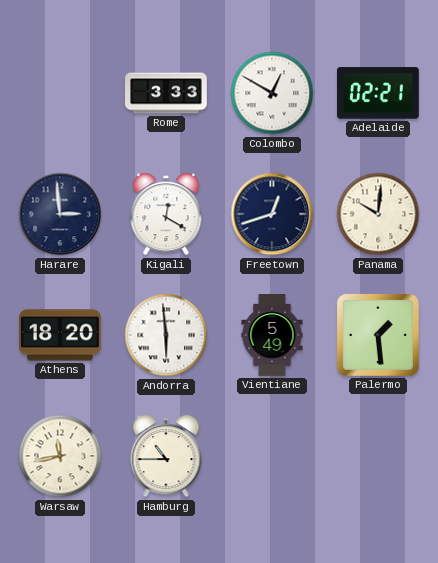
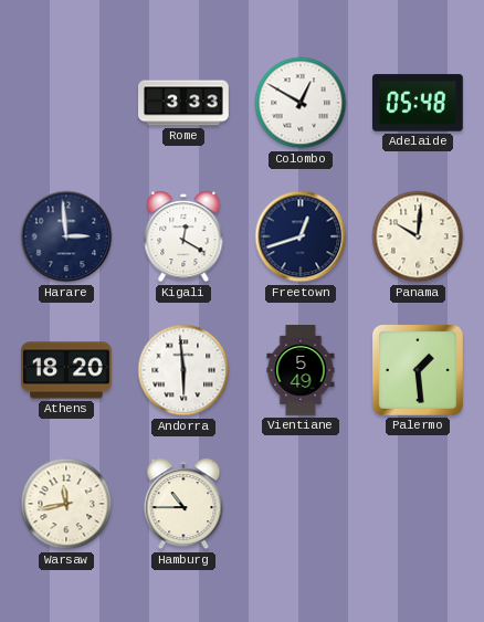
Adelaide: 02:21 -> 05:48 (419, 103)
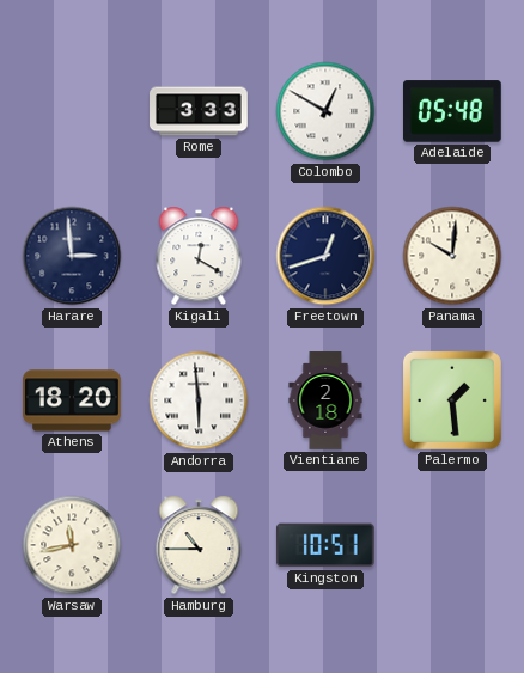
Vientiane: 5:49 -> 2:18 (325, 400)
Kingston: none -> 10:51 (325, 545)
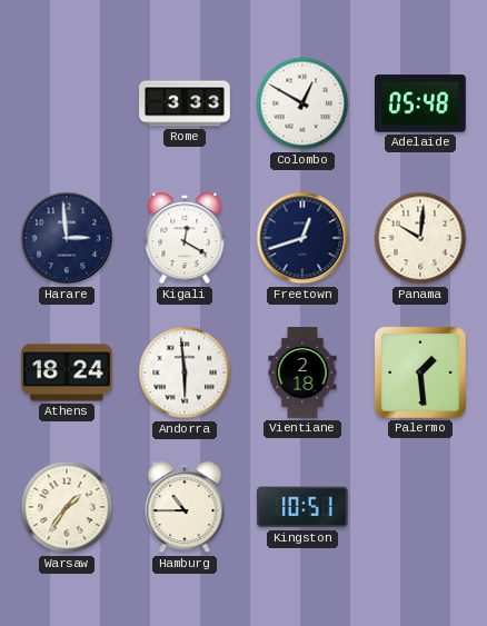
Athens: 18:20 -> 18:24 (67, 372)
Warsaw: 11:43 -> 1:36 (67, 507)
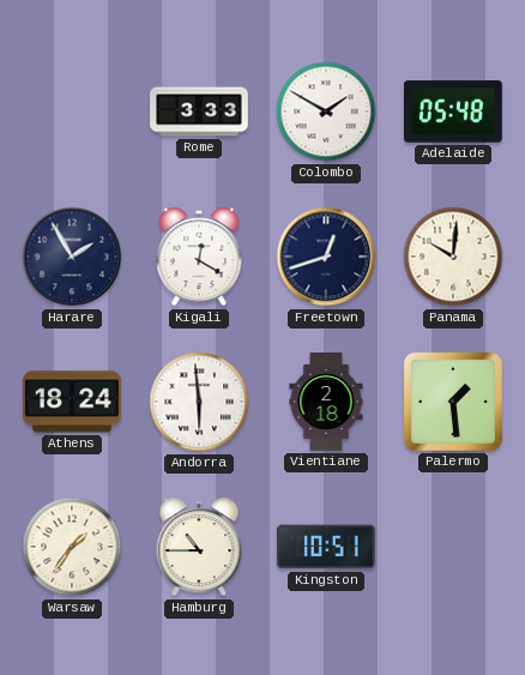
Colombo: 12:50 -> 1:50 (326, 112)
Harare: 2:59 -> 1:55 (72, 257)
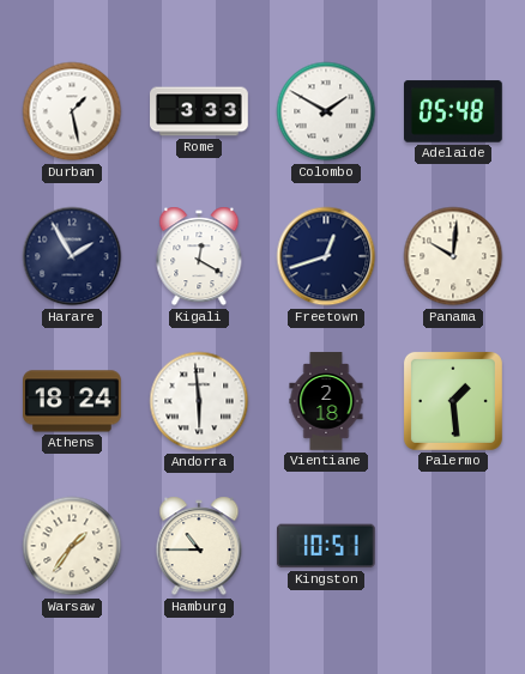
Durban: none -> 1:28 (72, 111)
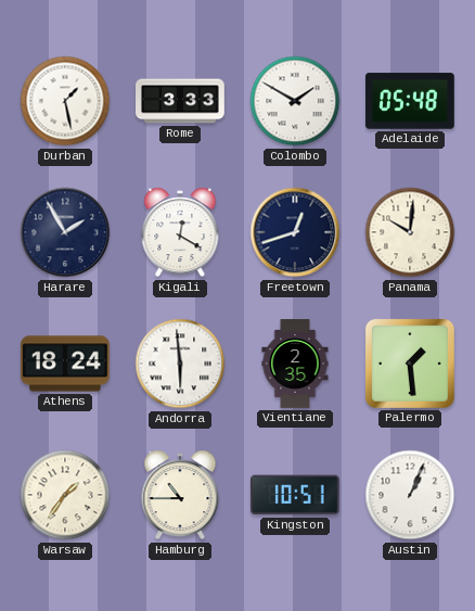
Vientiane: 2:18 -> 2:35 (295, 364)
Austin: none -> 1:04 (410, 495)
